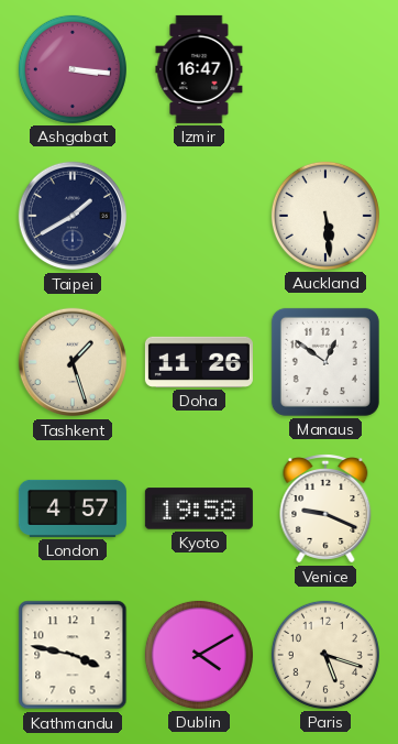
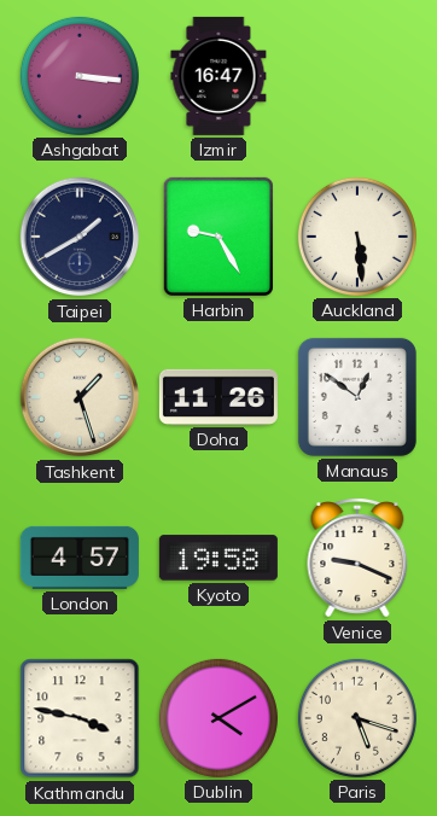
Harbin: none -> 9:25 (218, 237)
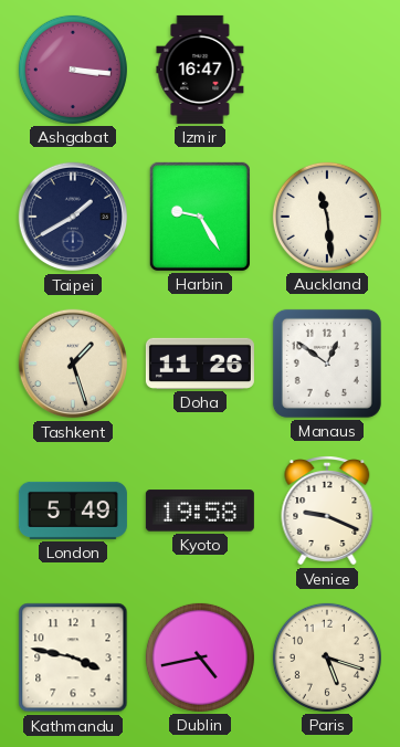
Auckland: 5:29 -> 11:29 (327, 217)
London: 4:57 -> 5:49 (73, 511)
Dublin: 4:10 -> 4:43 (200, 657)
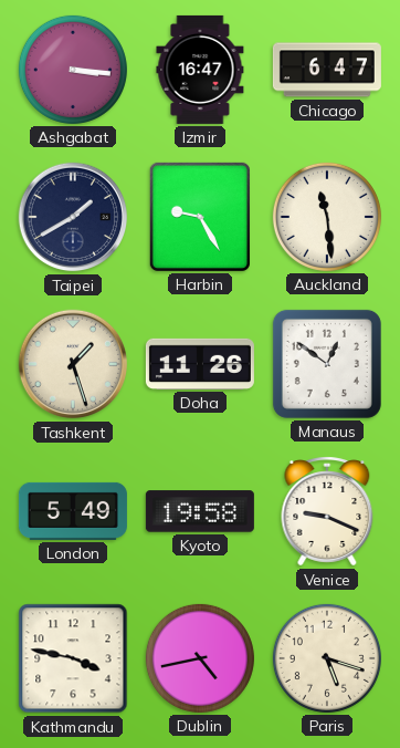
Chicago: none -> 6:47 (327, 70)
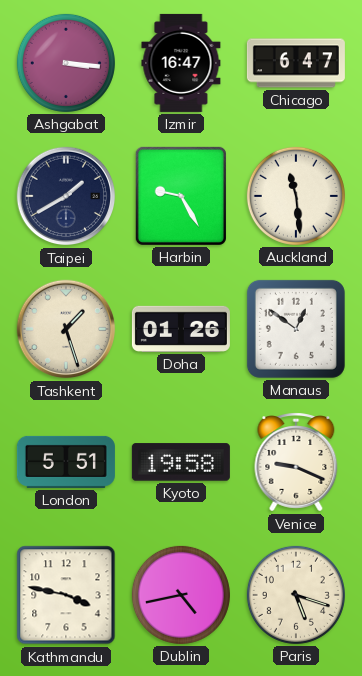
Doha: 11:26 -> 01:26 (181, 329)
London: 5:49 -> 5:51 (66, 462)
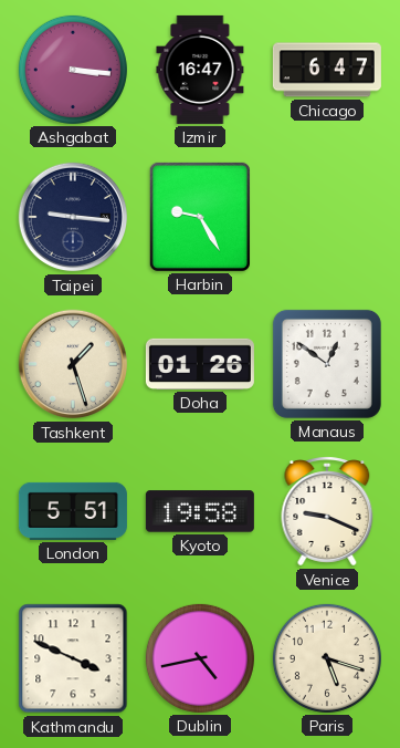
Taipei: 1:40 -> 9:16 (73, 217)
Auckland: 11:29 -> none (296, 196)
Kathmandu: 3:47 -> 3:49 (73, 658)
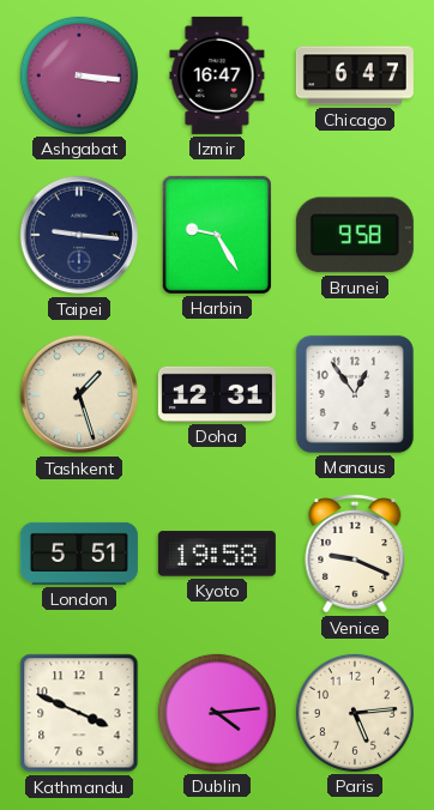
Brunei: none -> 9:58 (355, 235)
Doha: 01:26 -> 12:31 (217, 394)
Manaus: 12:51 -> 12:54 (355, 394)
Dublin: 4:43 -> 4:14 (217, 713)
Paris: 5:18 -> 5:14 (355, 713)
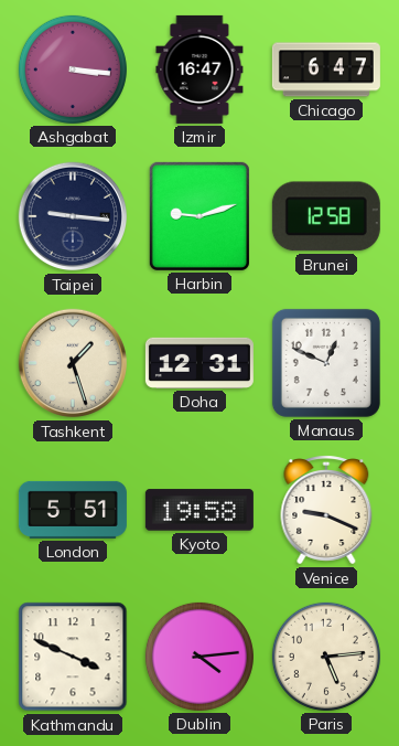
Harbin: 9:25 -> 9:12 (199, 216)
Brunei: 9:58 -> 12:58 (326, 216)
Manaus: 12:54 -> 12:49 (326, 363)
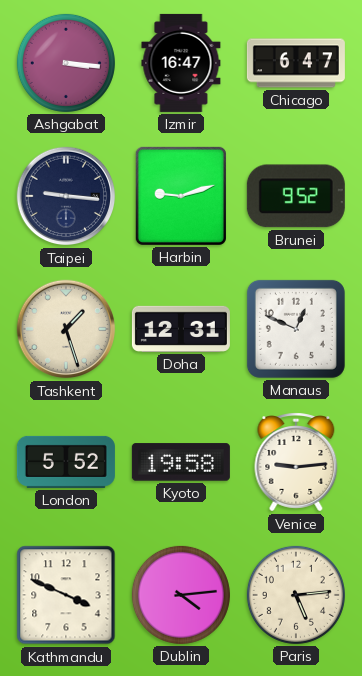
Brunei: 12:58 -> 9:52 (296, 196)
London: 5:51 -> 5:52 (66, 462)
Venice: 9:19 -> 9:14 (296, 462)
